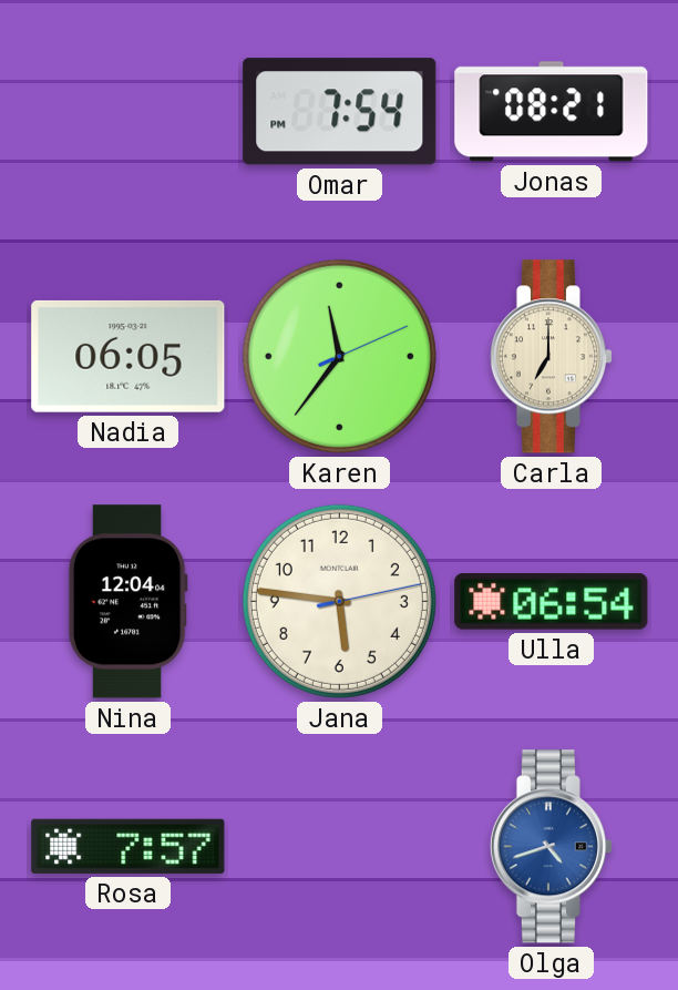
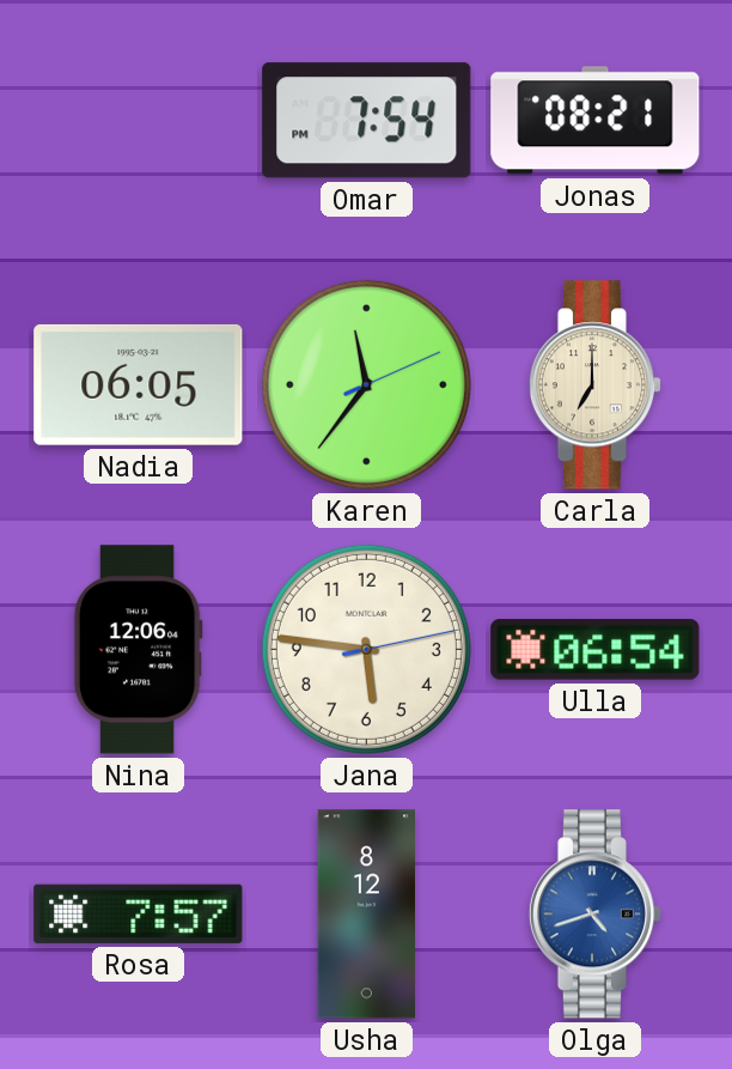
Nina: 12:04 -> 12:06 (138, 650)
Usha: none -> 8:12 (366, 915)
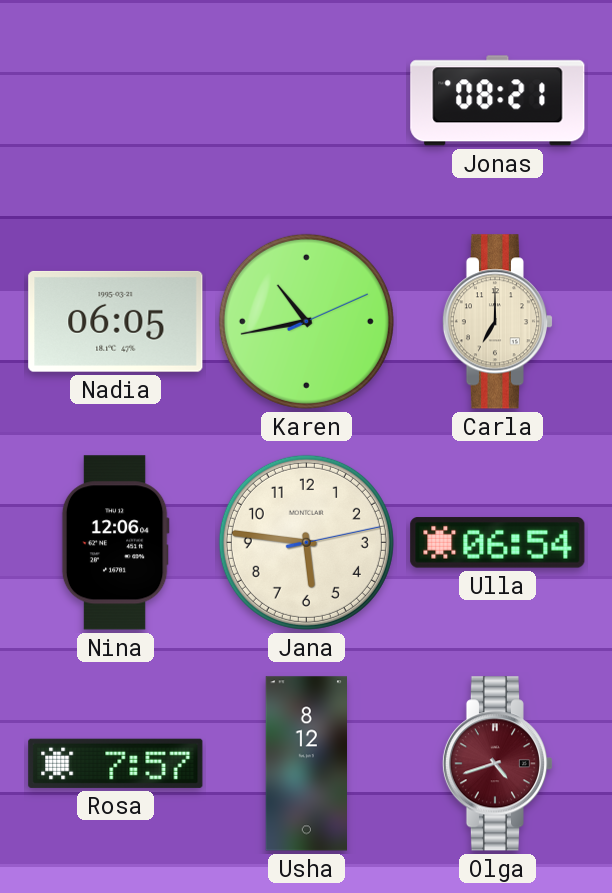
Omar: 7:54 -> none (367, 121)
Karen: 11:36 -> 10:43 (306, 321)
Olga dial: blue -> burgundy (498, 764)
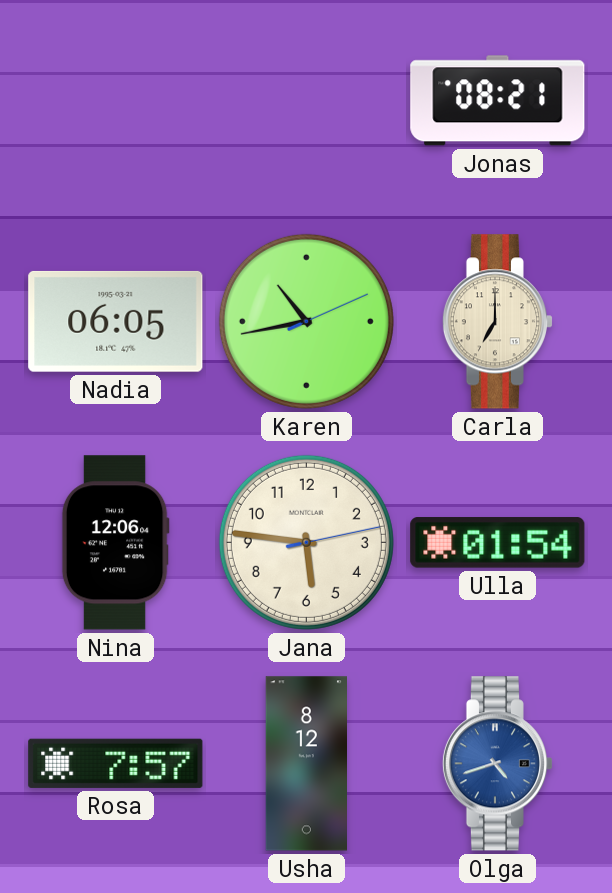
Ulla: 06:54 -> 01:54 (498, 543)
Olga dial: burgundy -> blue (498, 764)
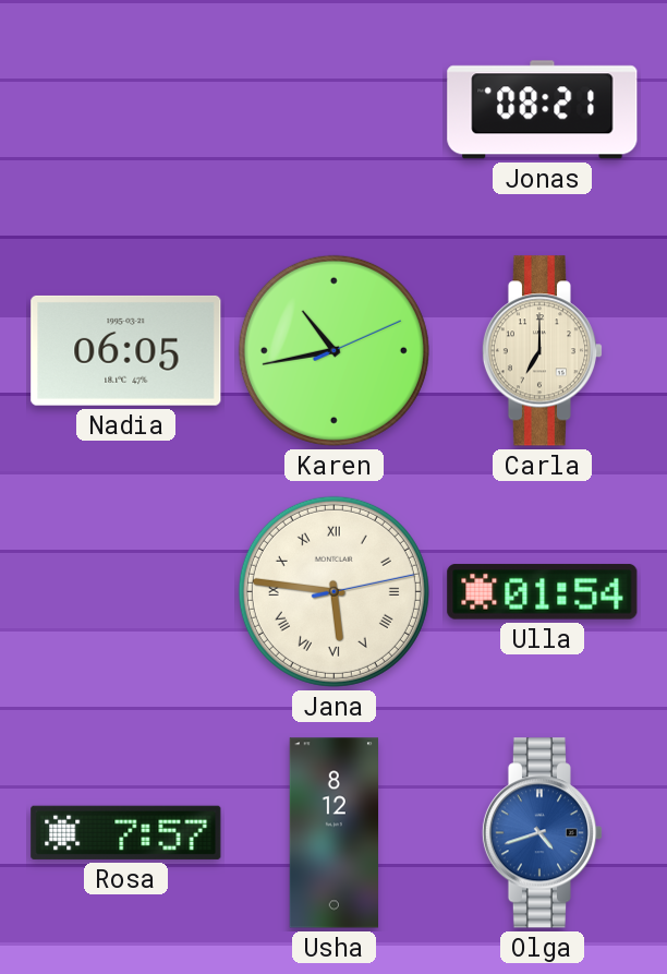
Nina: 12:06 -> none (115, 543)
Jana numerals: Arabic -> Roman (333, 591)
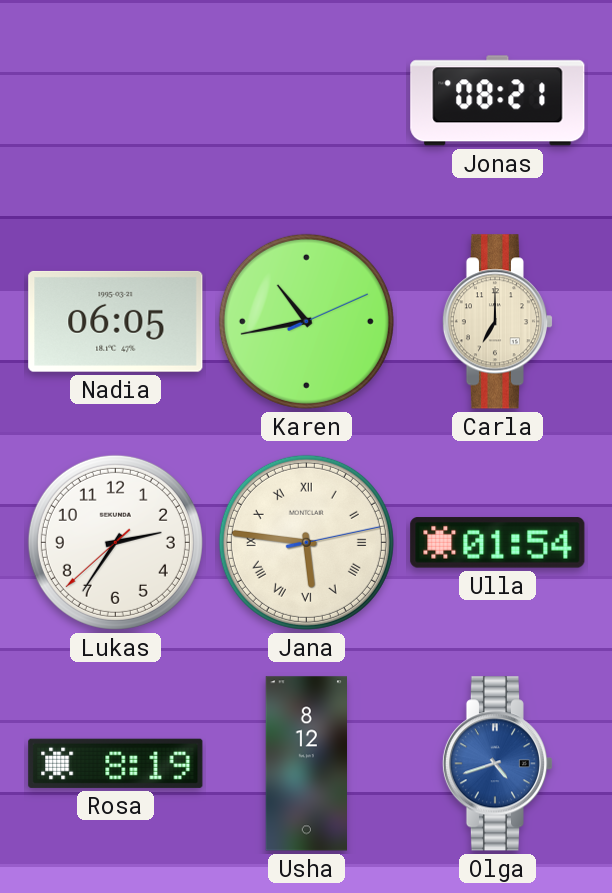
Lukas: none -> 2:35 (115, 542)
Rosa: 7:57 -> 8:19 (116, 763)
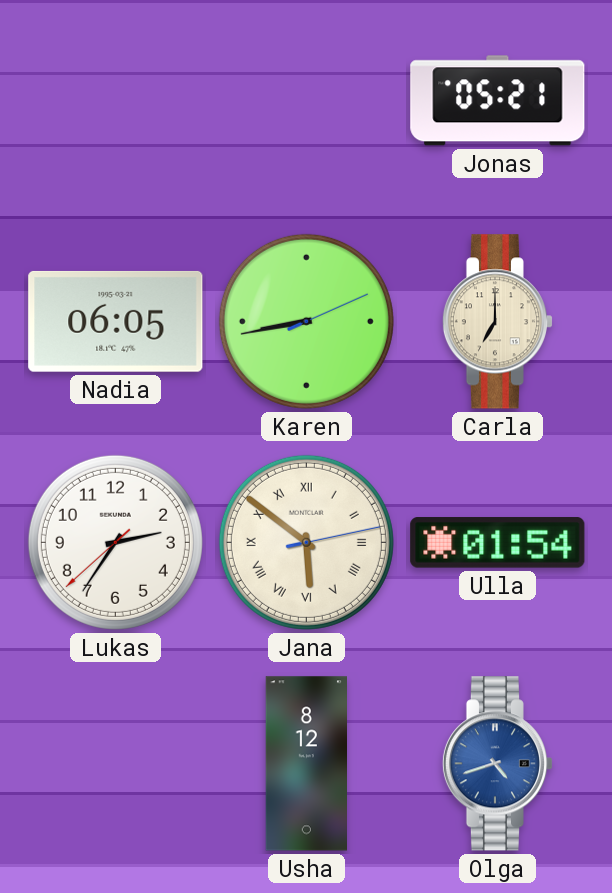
Jonas: 08:21 -> 05:21 (498, 101)
Karen: 10:43 -> 8:43 (306, 321)
Jana: 5:46 -> 5:51 (306, 542)
Rosa: 8:19 -> none (116, 763)
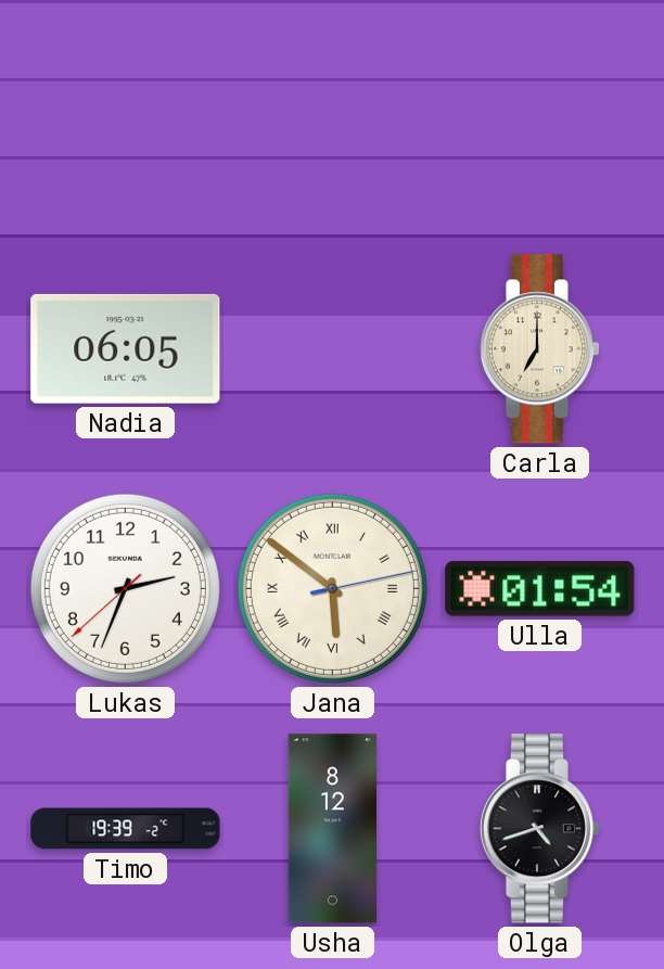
Jonas: 05:21 -> none (498, 101)
Karen: 8:43 -> none (306, 321)
Lukas: 2:35 -> 2:33 (125, 588)
Timo: none -> 19:39 (126, 829)
Olga dial: blue -> black (540, 829)
